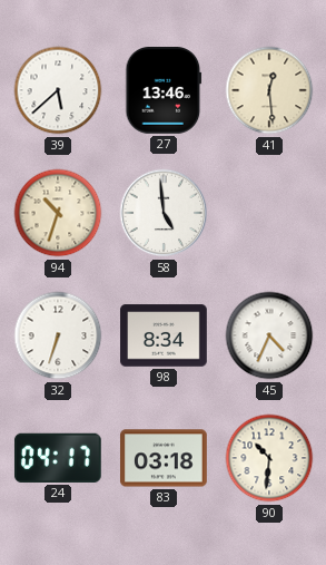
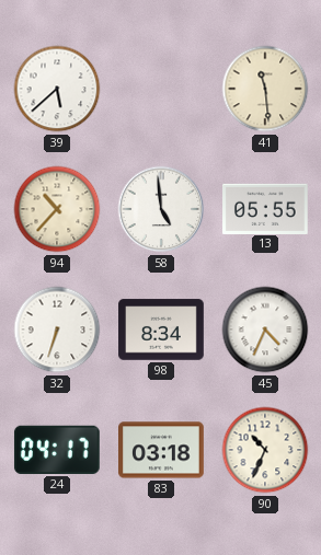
27: 13:46 -> none (164, 91)
41: 12:29 -> 11:29 (265, 89)
94: 10:33 -> 10:37 (57, 209)
13: none -> 05:55 (266, 208)
90: 10:31 -> 10:34 (265, 450)
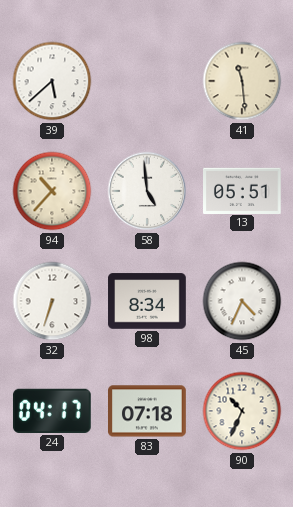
13: 05:55 -> 05:51 (243, 190)
83: 03:18 -> 07:18 (148, 411)
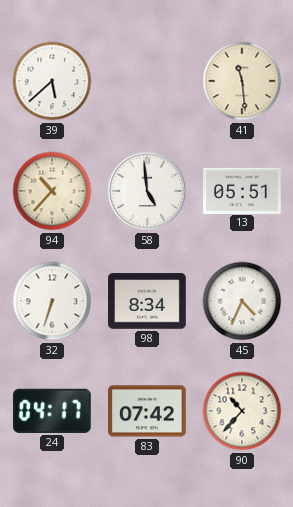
83: 07:18 -> 07:42 (148, 411)
90: 10:34 -> 10:37 (242, 411)
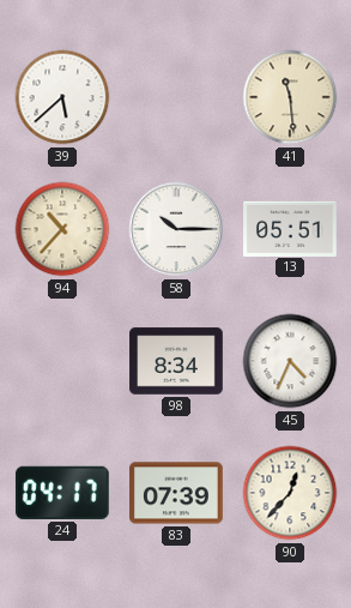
58: 4:59 -> 10:15 (176, 229)
32: 6:33 -> none (52, 301)
83: 07:42 -> 07:39 (177, 493)
90: 10:37 -> 12:37 (290, 493)
